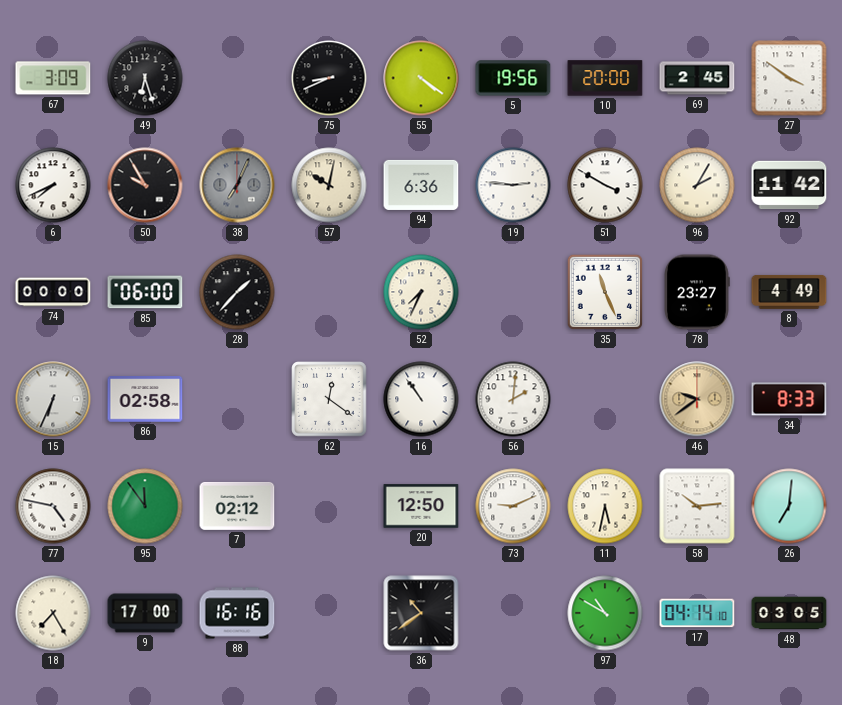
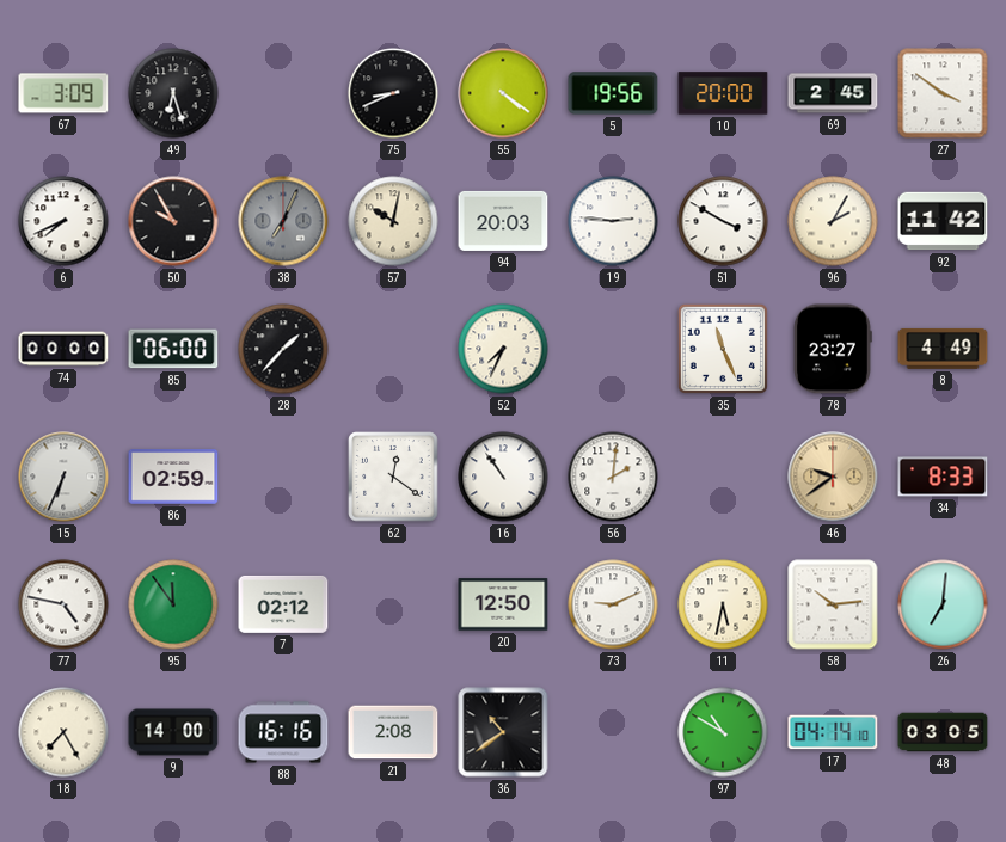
94: 6:36 -> 20:03 (503, 221)
86: 02:58 -> 02:59 (173, 477)
9: 17:00 -> 14:00 (173, 732)
21: none -> 2:08 (393, 732)
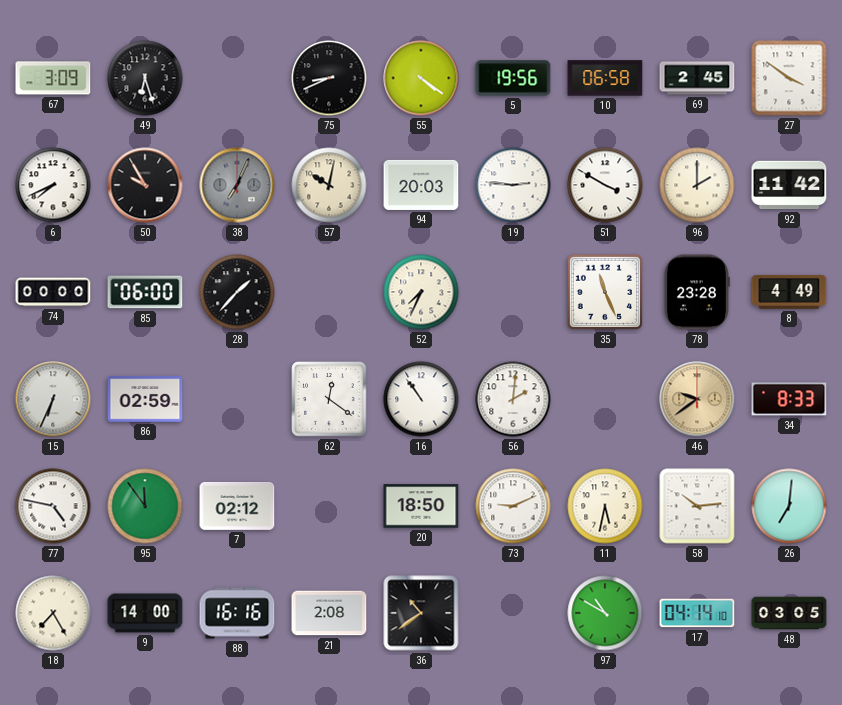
10: 20:00 -> 06:58 (605, 78)
96: 2:05 -> 2:00 (697, 185)
78: 23:27 -> 23:28 (697, 292)
20: 12:50 -> 18:50 (421, 506)
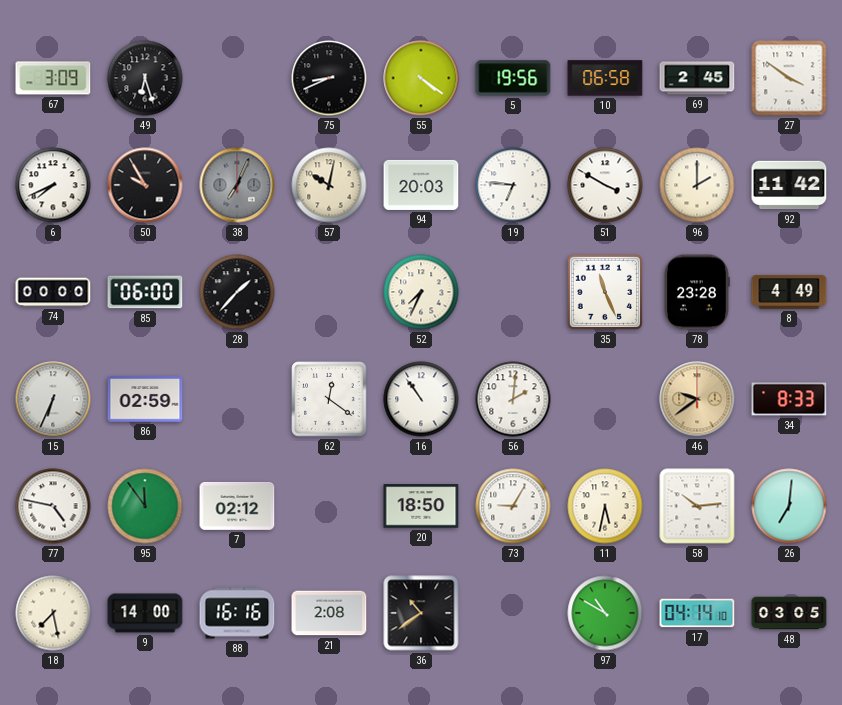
19: 2:46 -> 6:46 (513, 185)
73: 9:11 -> 9:05 (513, 506)
18: 7:25 -> 7:28 (53, 613)
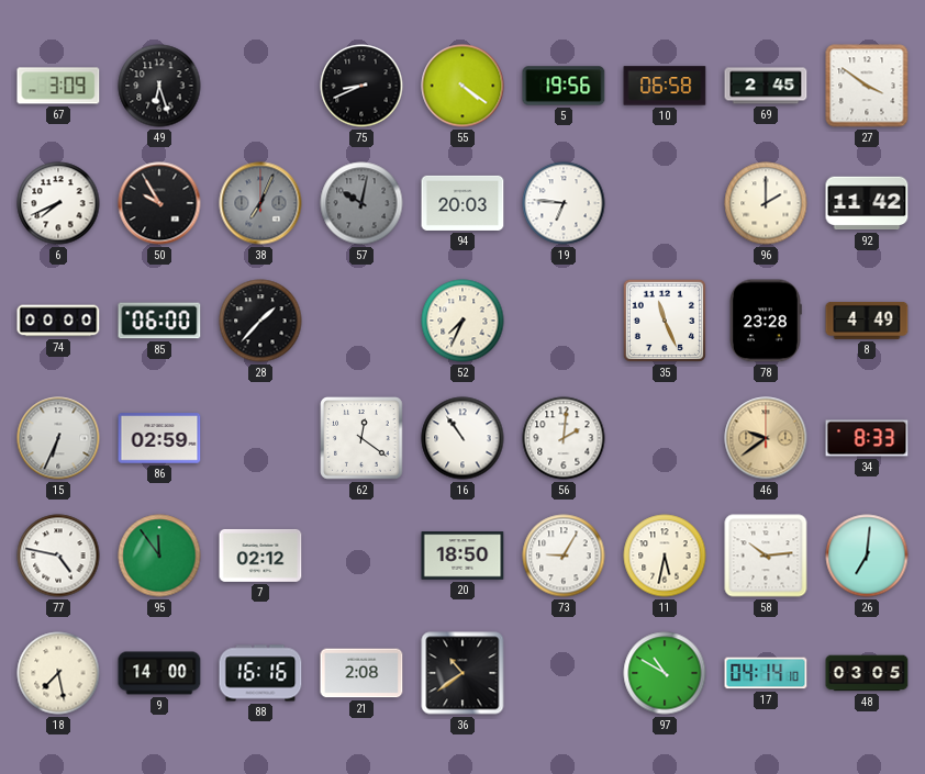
57 dial: cream -> grey (361, 203)
51: 3:50 -> none (605, 185)
